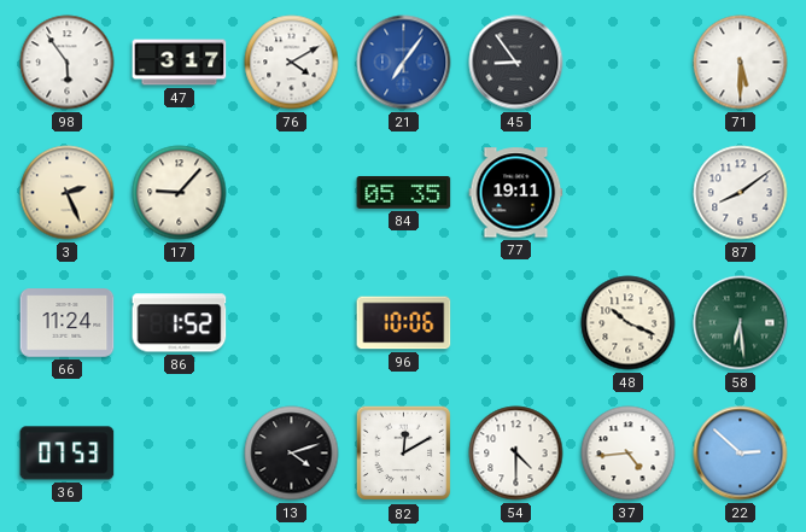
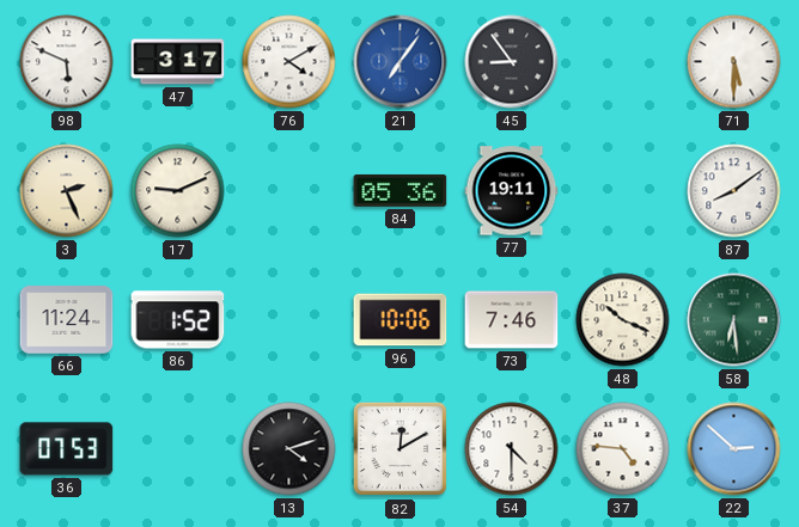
98: 5:54 -> 5:49 (67, 62)
17: 9:07 -> 9:11 (178, 191)
84: 05:35 -> 05:36 (401, 191)
73: none -> 7:46 (512, 320)
37: 4:44 -> 4:46 (623, 449)
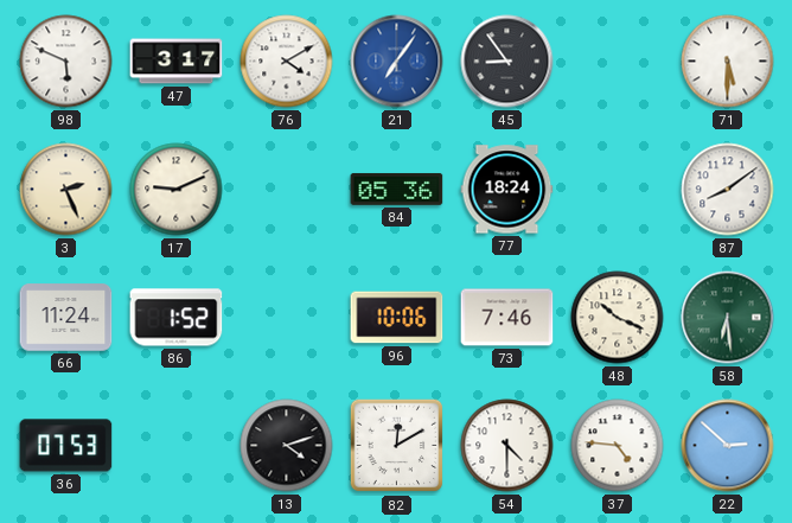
77: 19:11 -> 18:24 (507, 190)
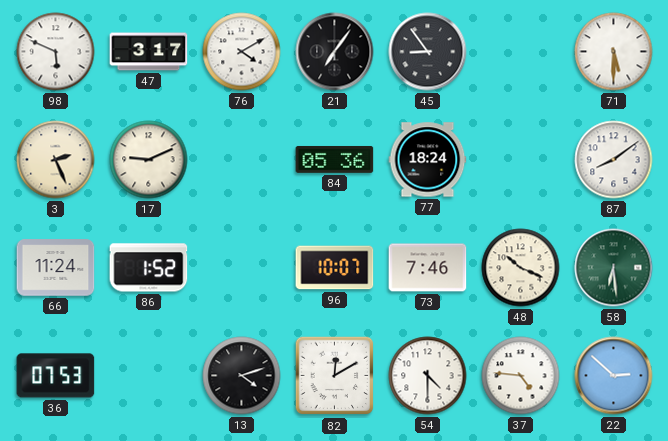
21 dial: blue -> black (335, 52)
96: 10:06 -> 10:07 (335, 268)
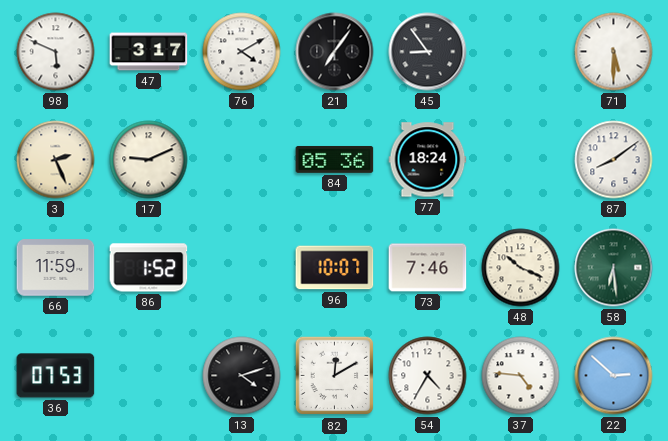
66: 11:24 -> 11:59 (56, 268)
54: 4:30 -> 4:35 (428, 376)
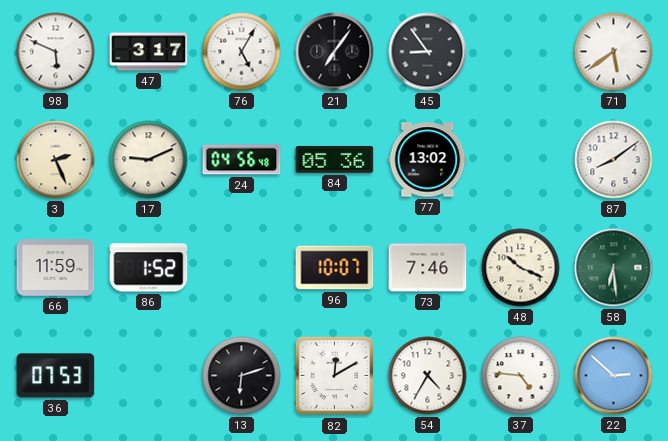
76: 4:10 -> 5:05 (242, 52)
71: 5:30 -> 5:39 (614, 52)
24: none -> 04:56 (242, 160)
77: 18:24 -> 13:02 (428, 160)
13: 4:12 -> 6:12 (242, 376)
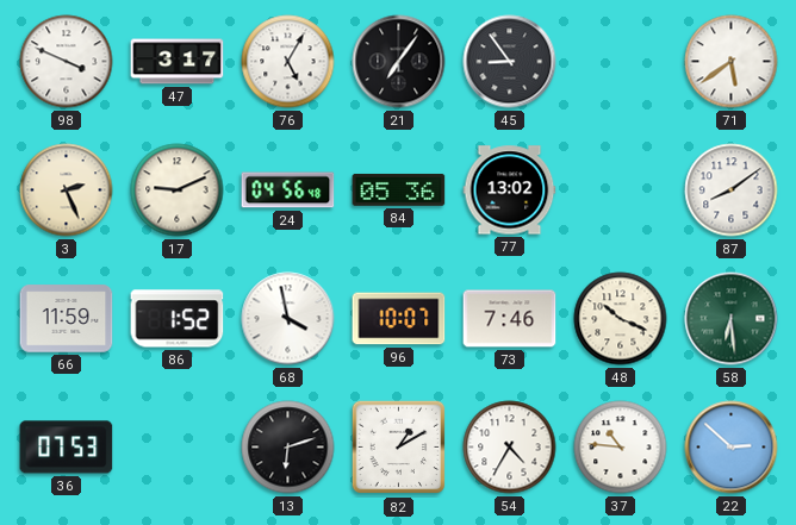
98: 5:49 -> 3:49 (67, 62)
68: none -> 3:58 (288, 319)
82: 12:10 -> 1:10 (399, 448)
37: 4:46 -> 10:46 (621, 448)
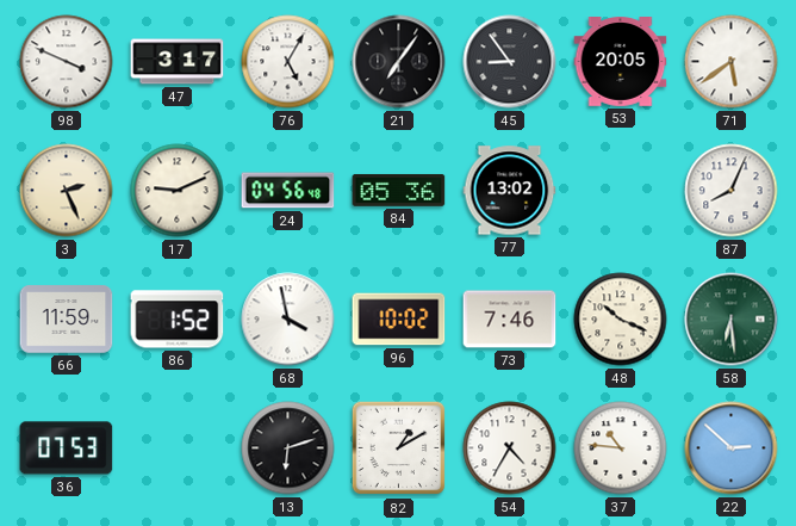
53: none -> 20:05 (621, 62)
87: 8:09 -> 8:04 (732, 191)
96: 10:07 -> 10:02 (399, 320)
